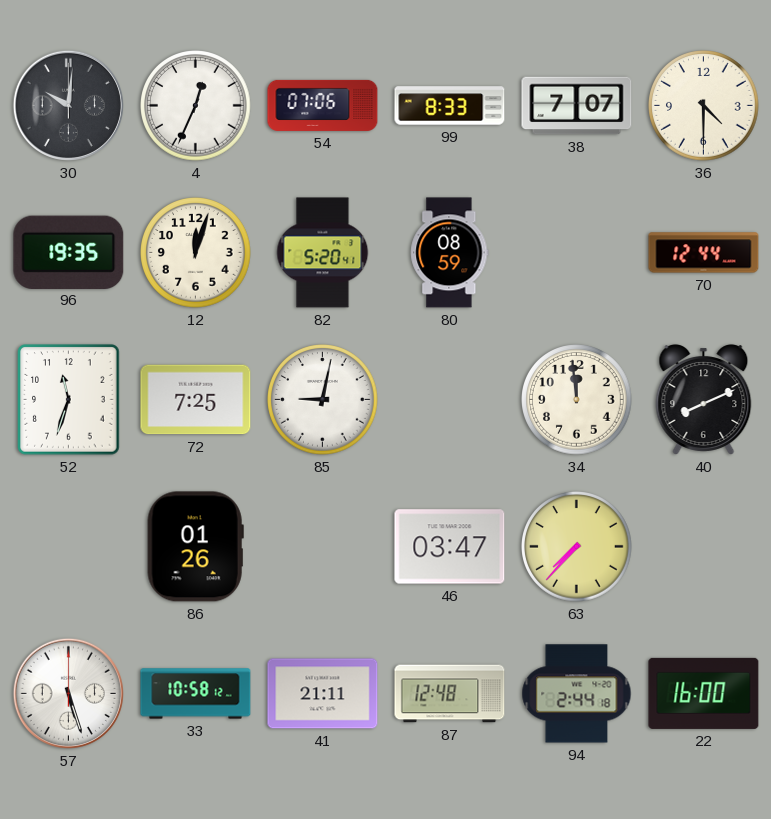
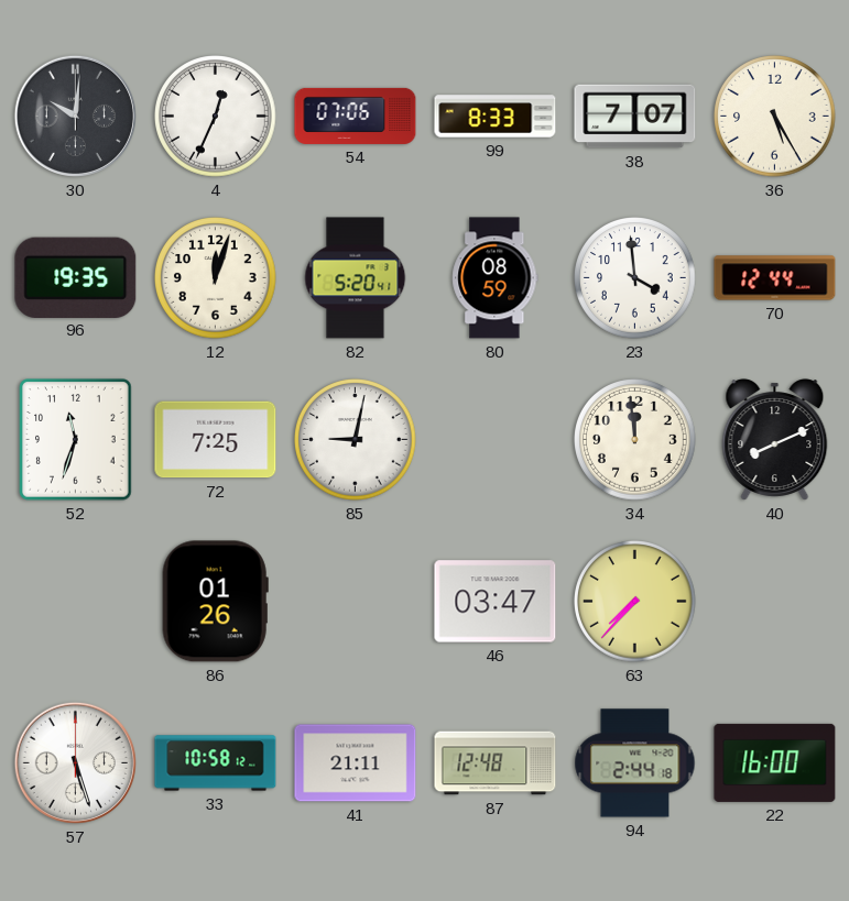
36: 4:30 -> 5:25 (775, 117)
23: none -> 3:59 (635, 278)
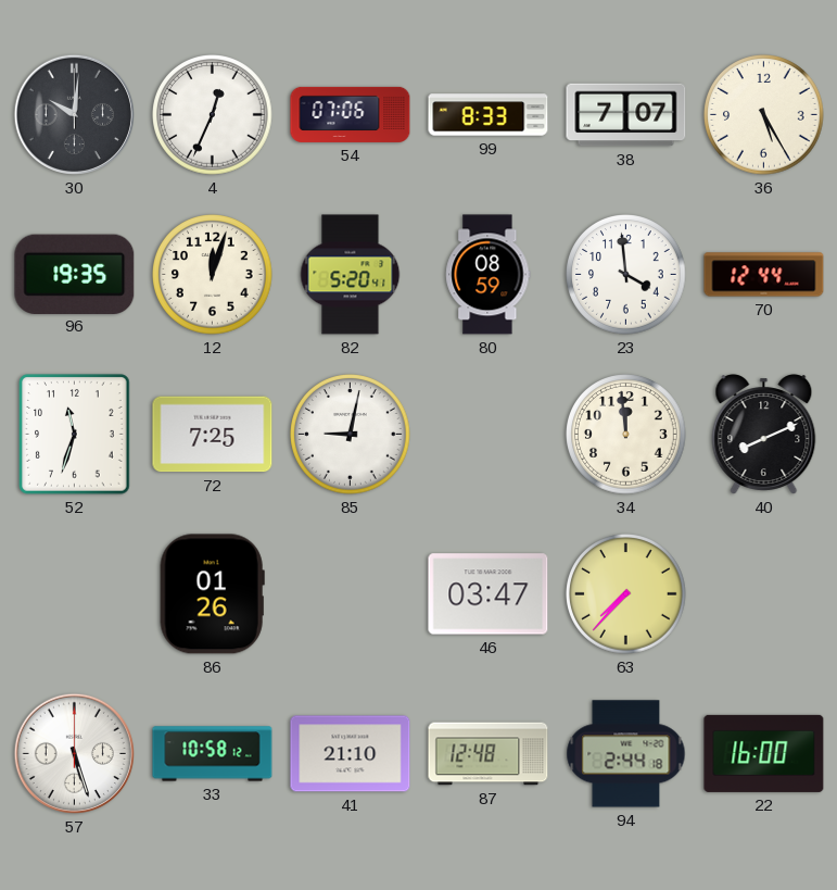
41: 21:11 -> 21:10 (351, 754)
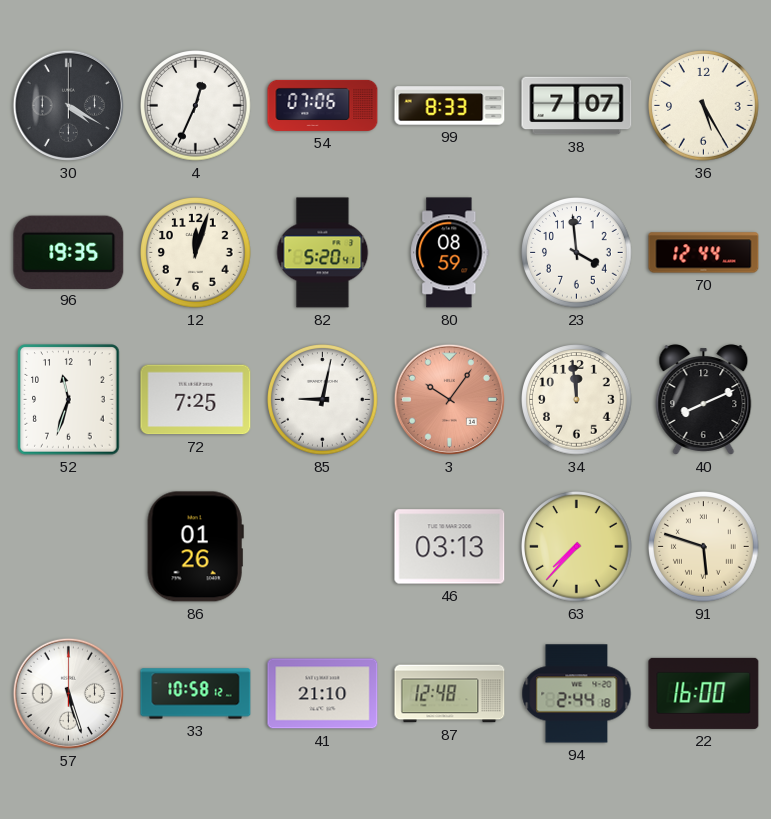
30: 10:01 -> 4:20 (68, 105)
3: none -> 10:06 (449, 399)
46: 03:47 -> 03:13 (450, 547)
91: none -> 5:48 (704, 547)
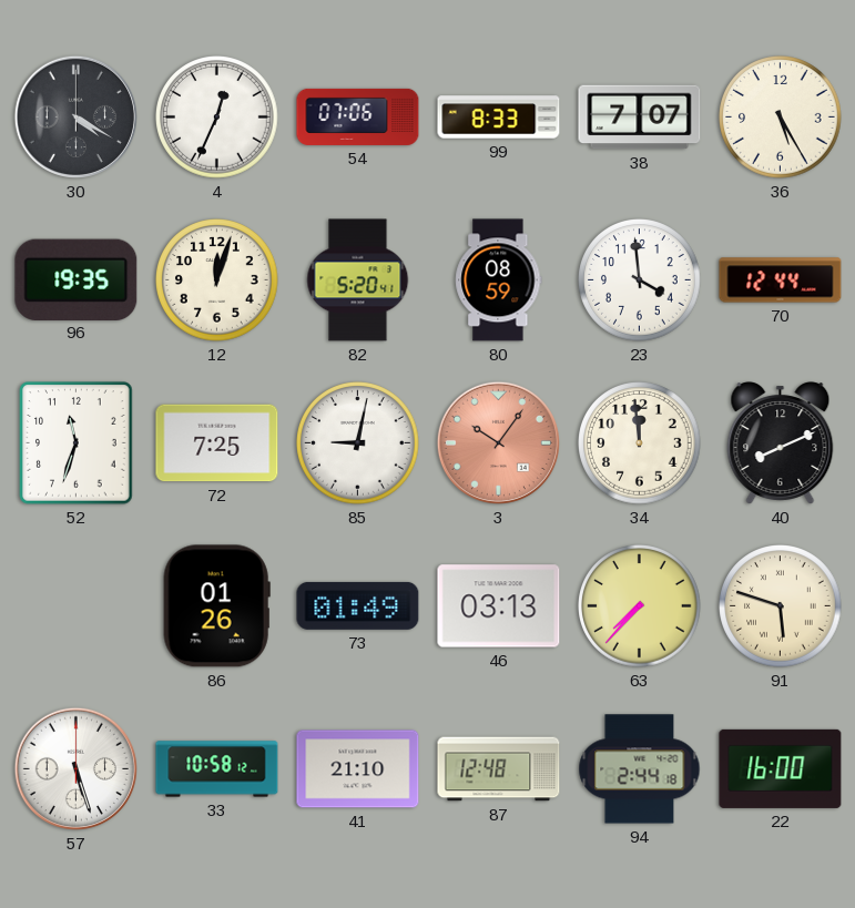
73: none -> 01:49 (358, 605)
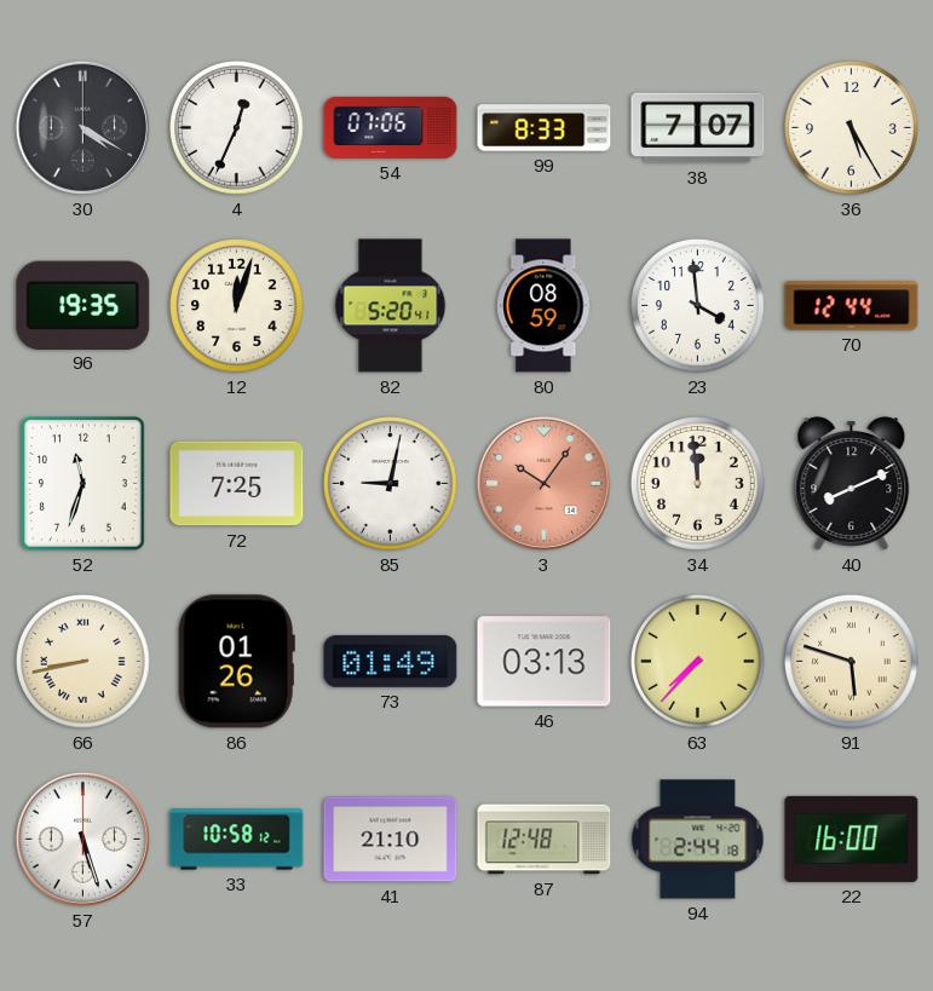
66: none -> 8:43 (83, 662)
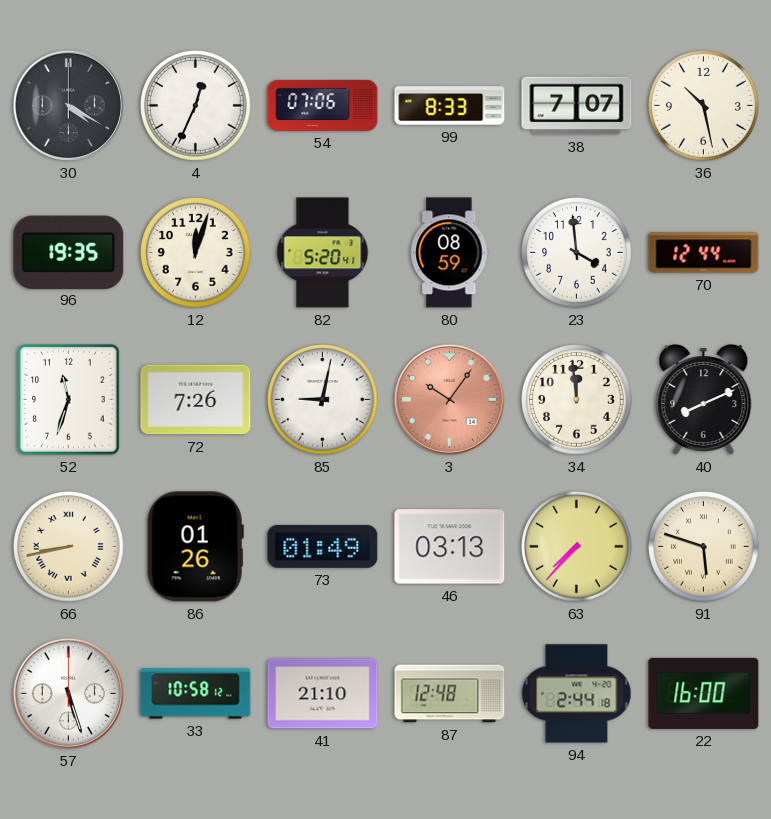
36: 5:25 -> 10:28 (704, 106)
72: 7:25 -> 7:26 (196, 400)
